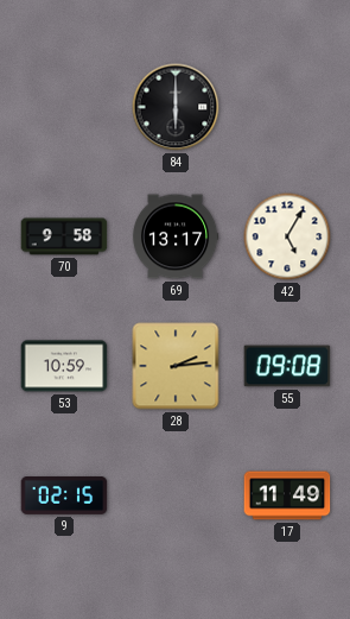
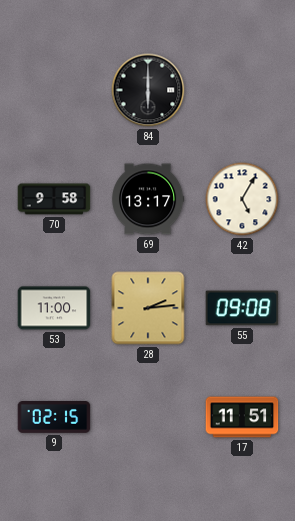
53: 10:59 -> 11:00 (54, 308)
17: 11:49 -> 11:51 (242, 417)
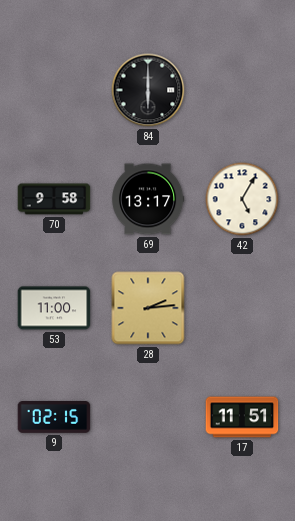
55: 09:08 -> none (242, 308)
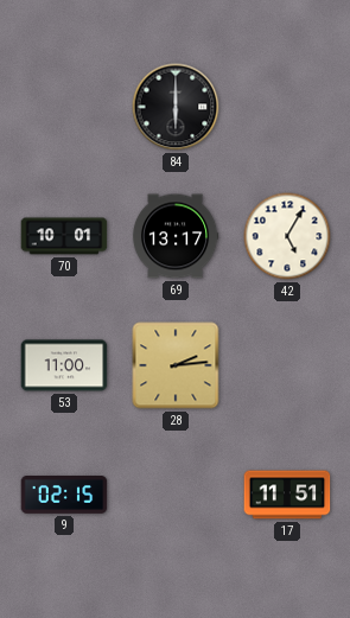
70: 9:58 -> 10:01 (64, 236)
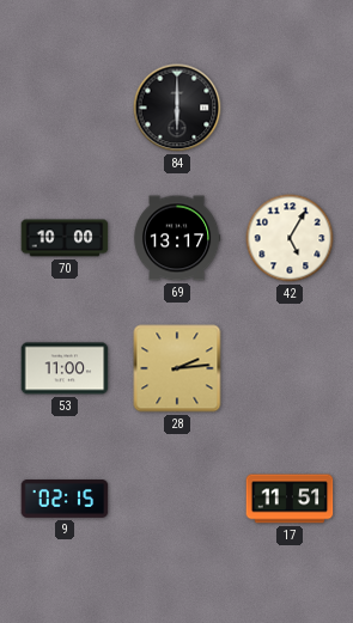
70: 10:01 -> 10:00 (65, 238)
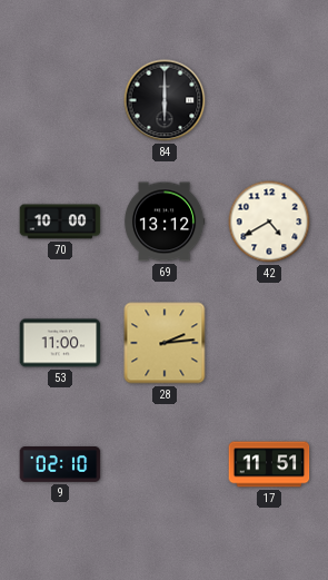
69: 13:17 -> 13:12 (165, 222)
42: 5:05 -> 4:40 (269, 222)
9: 02:15 -> 02:10 (60, 465)
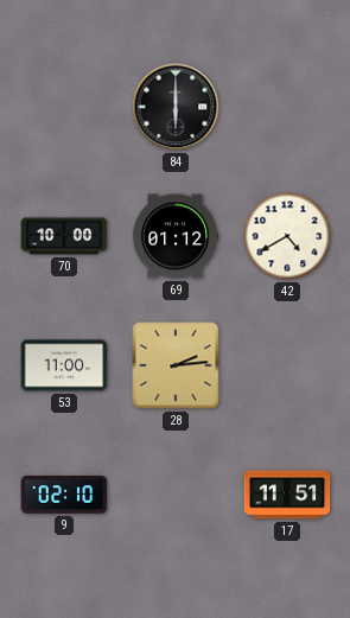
69: 13:12 -> 01:12 (176, 236)
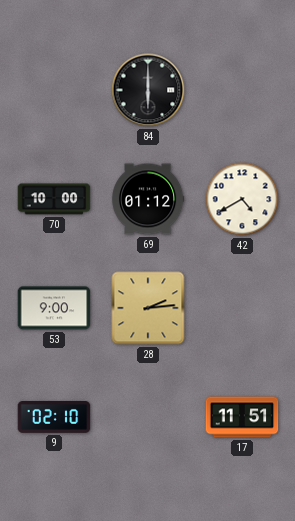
53: 11:00 -> 9:00 (54, 308)
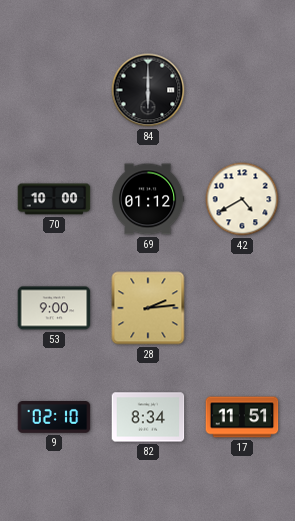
82: none -> 8:34 (148, 417)
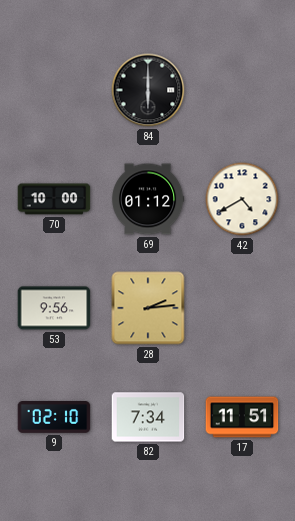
53: 9:00 -> 9:56 (54, 308)
82: 8:34 -> 7:34 (148, 417)
